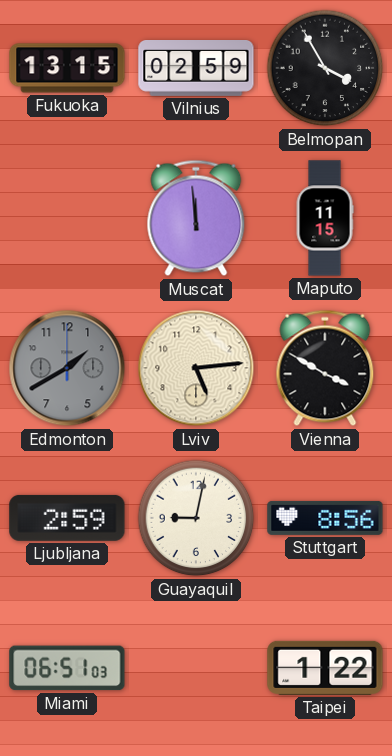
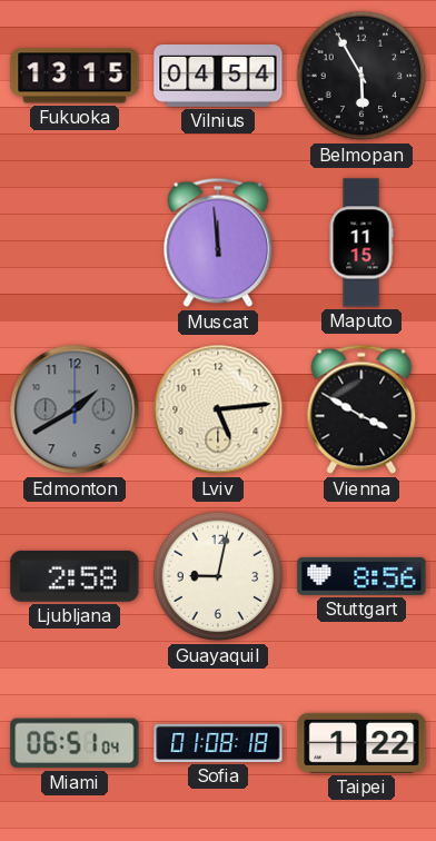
Vilnius: 02:59 -> 04:54 (218, 77)
Belmopan: 3:55 -> 5:55 (361, 76)
Ljubljana: 2:59 -> 2:58 (75, 576)
Miami: 06:51:03 -> 06:51:04 (75, 743)
Sofia: none -> 01:08 (218, 743)
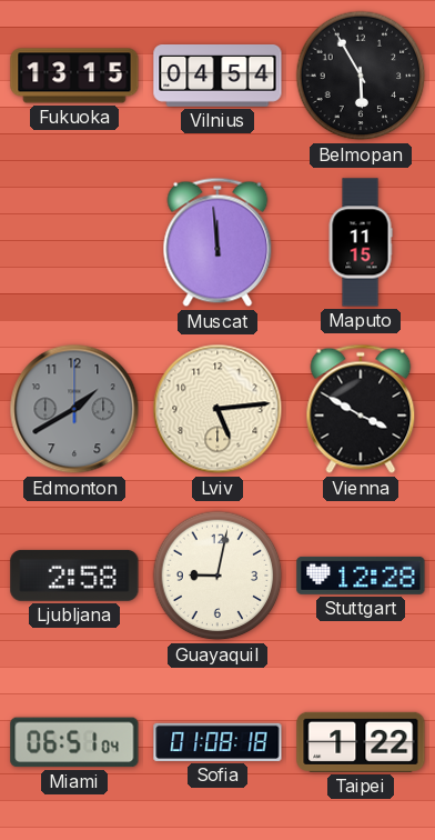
Stuttgart: 8:56 -> 12:28 (361, 576)
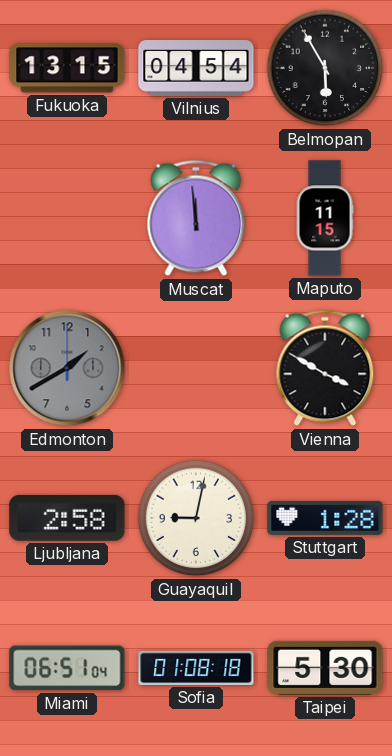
Lviv: 5:14 -> none (217, 409)
Stuttgart: 12:28 -> 1:28 (325, 518)
Taipei: 1:22 -> 5:30 (325, 668)
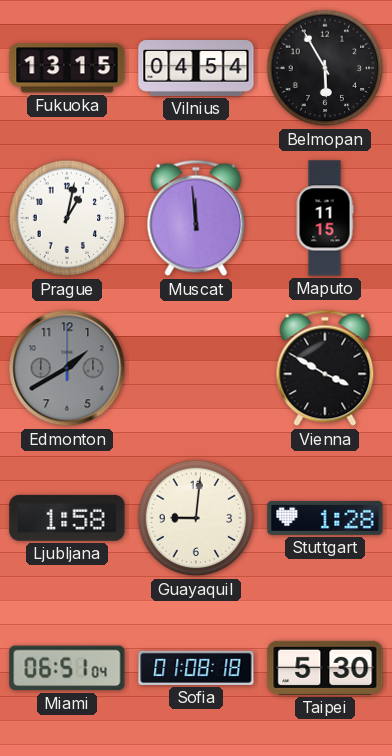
Prague: none -> 1:02 (67, 218)
Ljubljana: 2:58 -> 1:58 (67, 518)
Guayaquil: 9:02 -> 9:01 (196, 518)
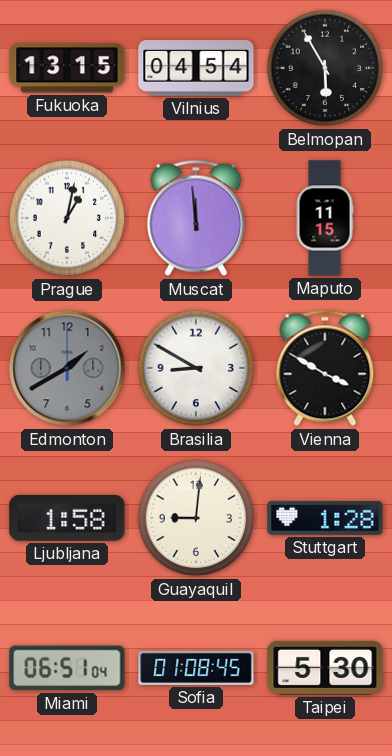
Brasilia: none -> 8:50 (196, 368)
Sofia: 01:08:18 -> 01:08:45 (196, 668)
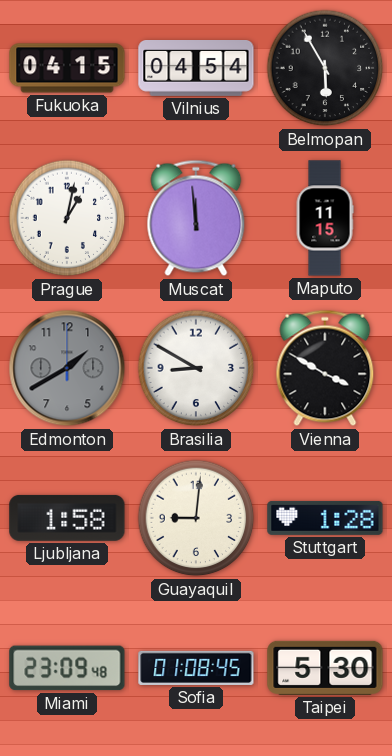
Fukuoka: 13:15 -> 04:15 (67, 68)
Miami: 06:51 -> 23:09 (67, 668)
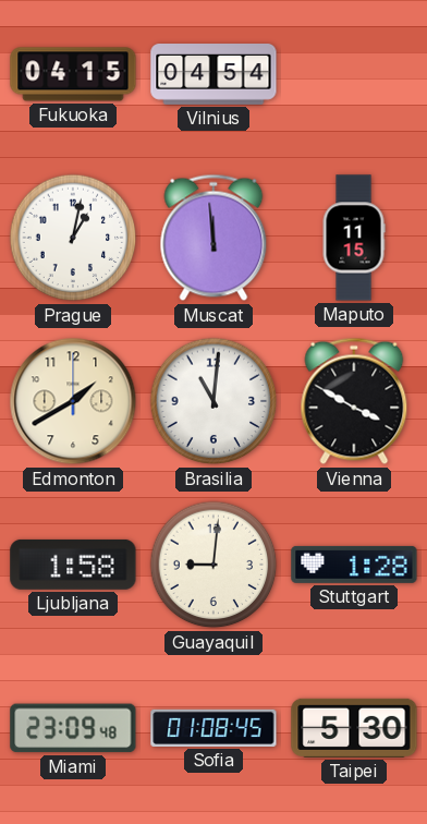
Belmopan: 5:55 -> none (325, 68)
Edmonton dial: grey -> cream (73, 401)
Brasilia: 8:50 -> 11:01 (213, 401)
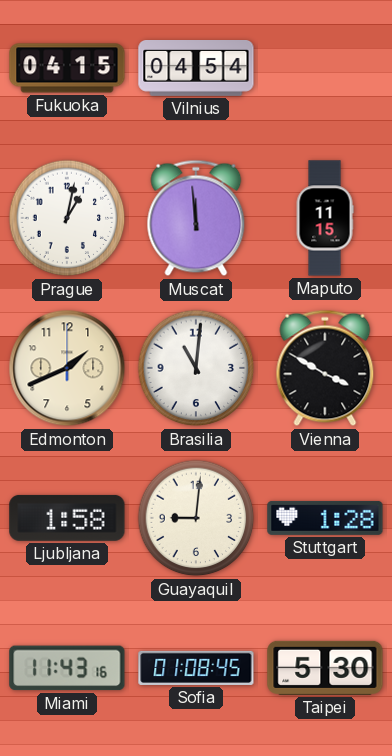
Edmonton: 1:40 -> 1:41 (67, 368)
Miami: 23:09 -> 11:43 (67, 668)
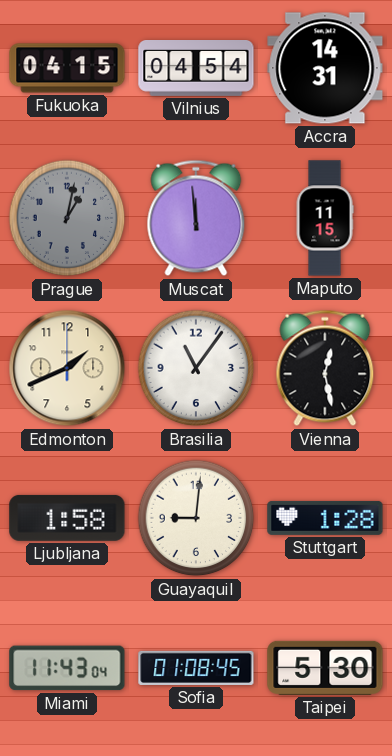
Accra: none -> 14:31 (325, 68)
Prague dial: white -> grey (67, 218)
Brasilia: 11:01 -> 11:06 (196, 368)
Vienna: 3:50 -> 12:28 (325, 368)
Miami: 11:43:16 -> 11:43:04 (67, 668)
